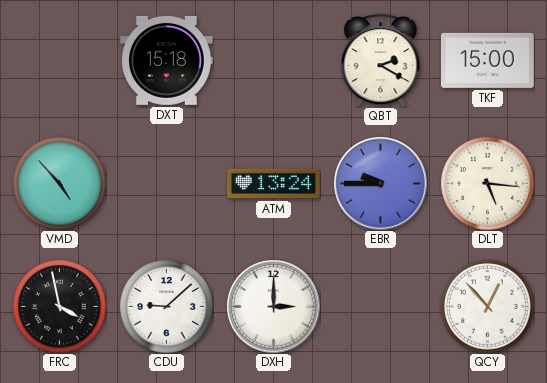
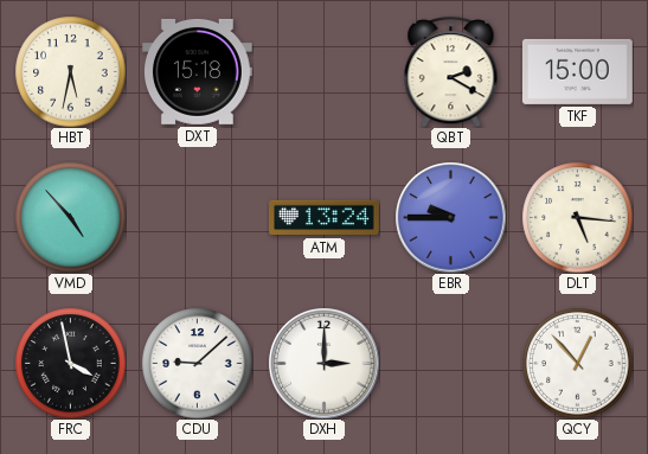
HBT: none -> 5:32 (70, 71)
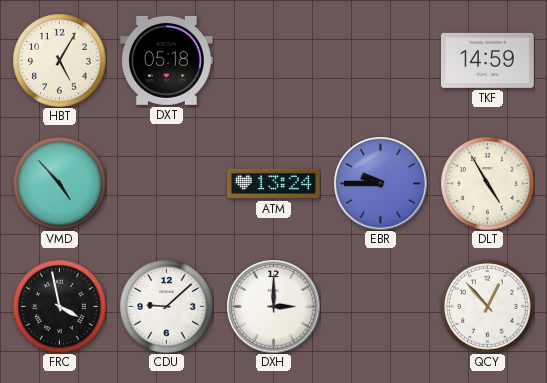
HBT: 5:32 -> 5:05 (59, 60)
DXT: 15:18 -> 05:18 (166, 60)
QBT: 2:20 -> none (451, 72)
TKF: 15:00 -> 14:59 (488, 60)
DLT: 5:16 -> 4:55 (487, 183)
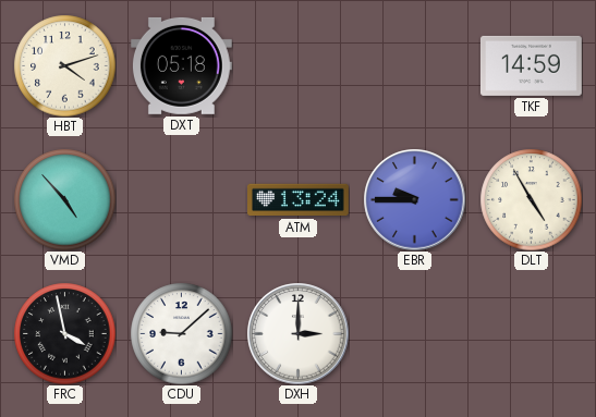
HBT: 5:05 -> 4:12 (64, 65)
QCY: 12:53 -> none (487, 306)
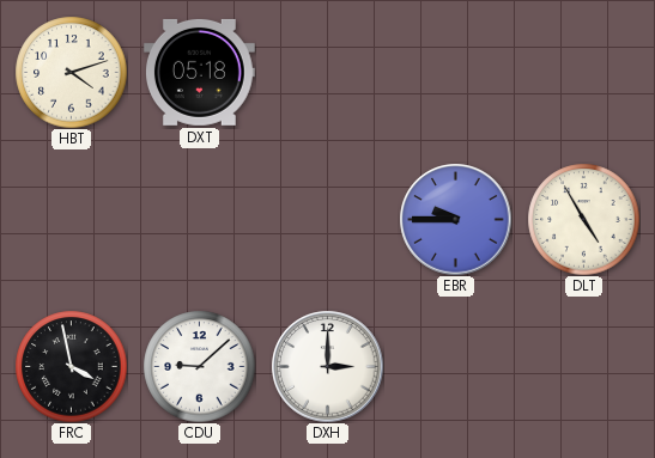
TKF: 14:59 -> none (532, 65)
VMD: 4:53 -> none (64, 199)
ATM: 13:24 -> none (299, 200)
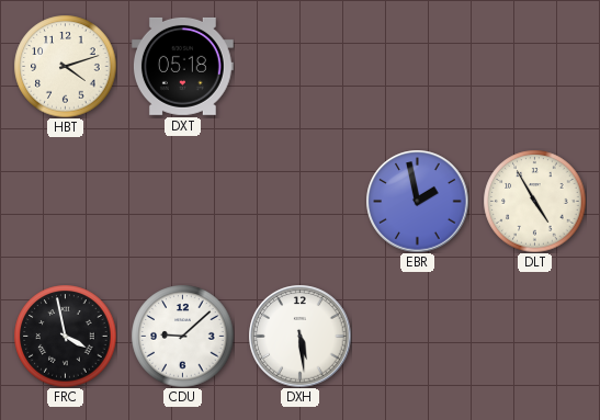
EBR: 9:45 -> 1:58 (417, 201)
DXH: 3:00 -> 5:29 (299, 336)
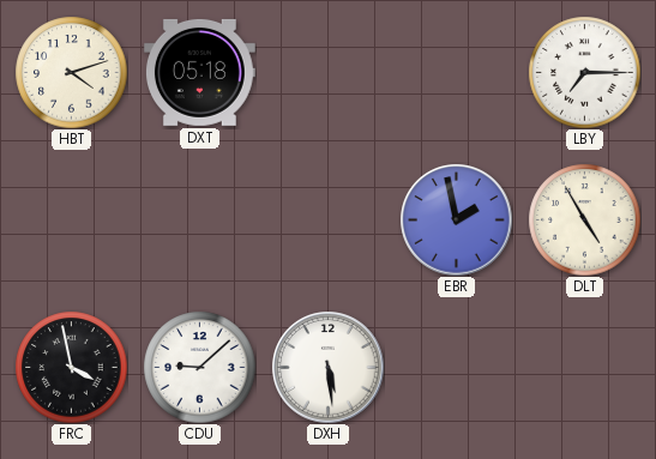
LBY: none -> 7:15 (584, 72)
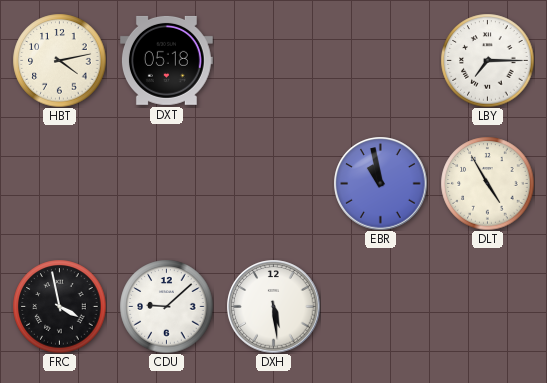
HBT: 4:12 -> 4:13 (59, 60)
EBR: 1:58 -> 10:58 (380, 183)
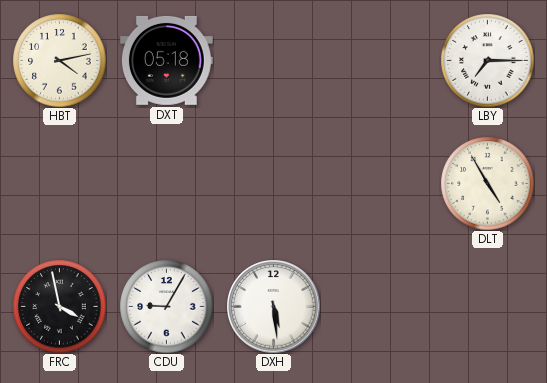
EBR: 10:58 -> none (380, 183)
CDU: 9:08 -> 9:05 (166, 306)
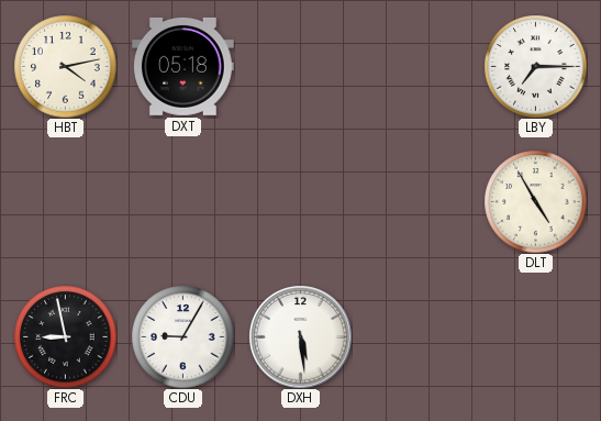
FRC: 3:58 -> 8:58 (65, 336)
